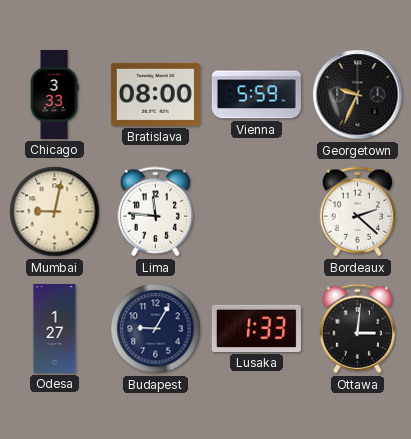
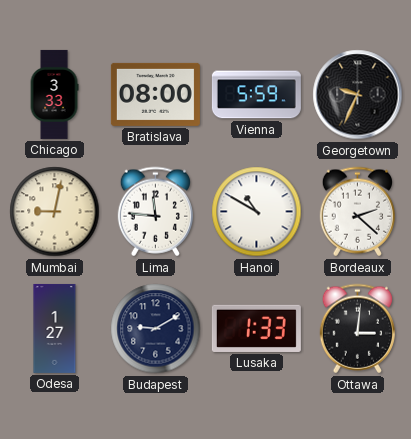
Hanoi: none -> 10:50 (257, 212)
Budapest: 9:05 -> 9:10 (156, 329)
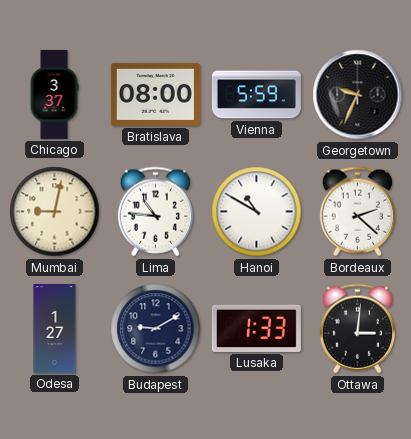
Chicago: 3:33 -> 3:37 (54, 94)
Lima: 11:46 -> 10:46 (155, 212)
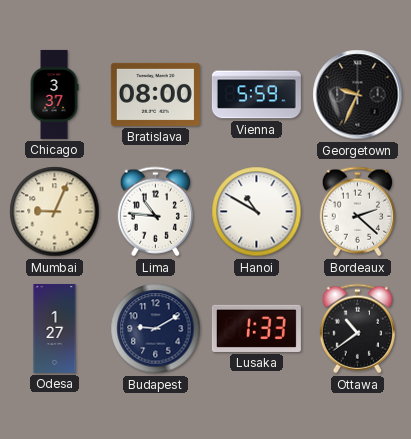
Mumbai: 9:02 -> 9:04 (55, 212)
Ottawa: 3:01 -> 10:39 (357, 329)
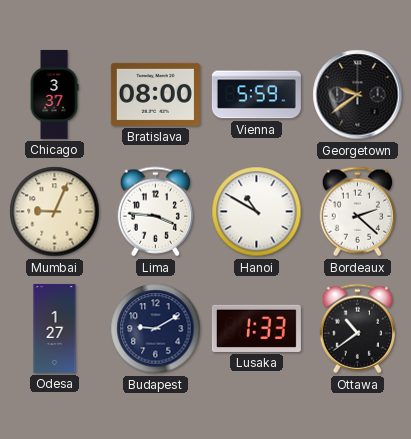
Georgetown: 9:34 -> 9:39 (358, 95)
Lima: 10:46 -> 3:46 (155, 212)
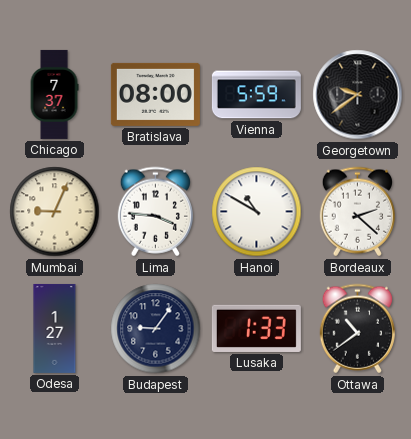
Chicago: 3:37 -> 7:37 (54, 94)
Budapest: 9:10 -> 9:06 (156, 329)
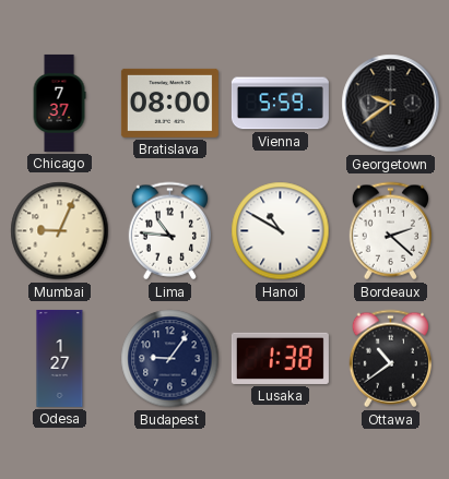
Lima: 3:46 -> 10:46 (169, 231)
Lusaka: 1:33 -> 1:38 (280, 358)
